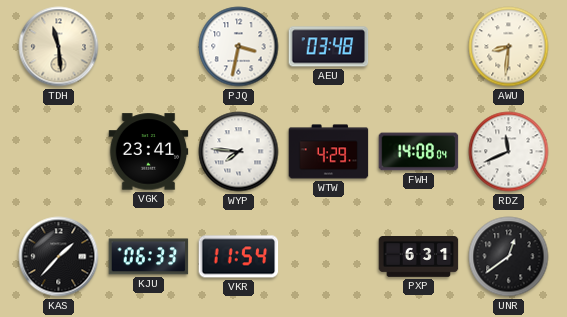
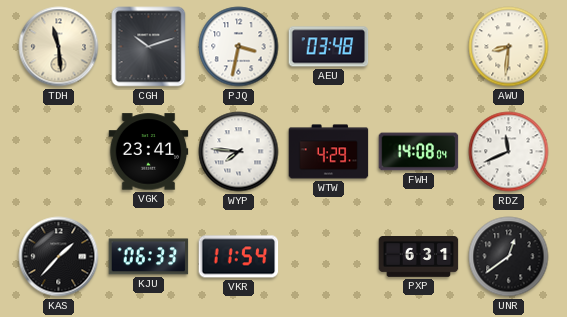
CGH: none -> 10:12 (149, 47)
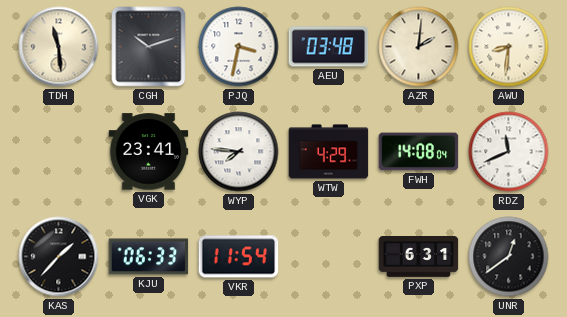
AZR: none -> 2:01 (419, 47)
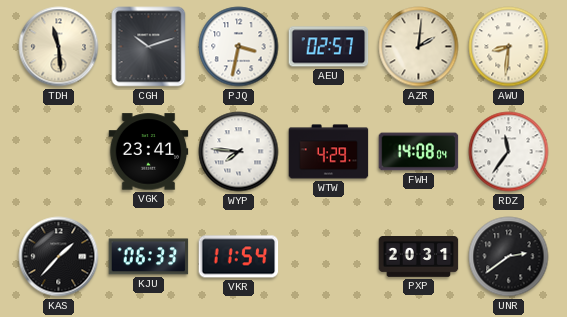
AEU: 03:48 -> 02:57 (329, 47)
RDZ: 11:41 -> 11:36 (509, 152)
PXP: 6:31 -> 20:31 (419, 257)
UNR: 12:39 -> 2:39 (509, 257)
